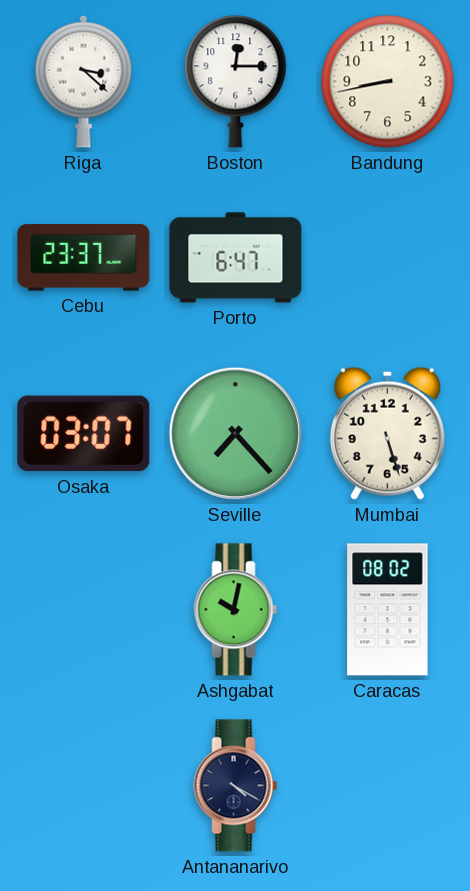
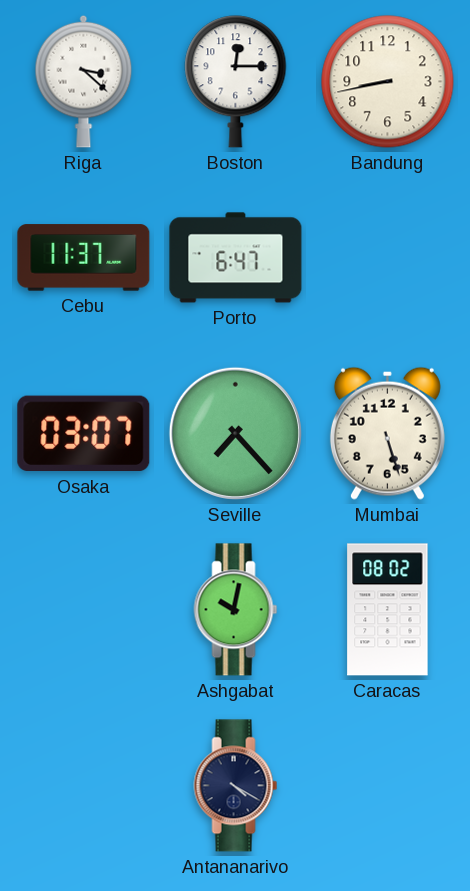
Cebu: 23:37 -> 11:37 (84, 258)
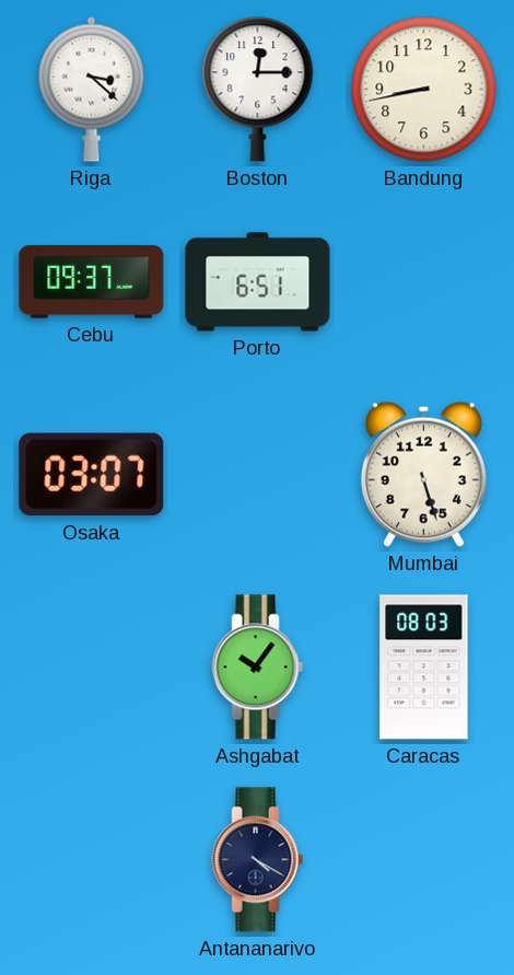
Cebu: 11:37 -> 09:37 (92, 282)
Porto: 6:47 -> 6:51 (258, 282)
Seville: 7:23 -> none (235, 433)
Ashgabat: 10:02 -> 10:06 (258, 668)
Caracas: 08:02 -> 08:03 (424, 668)
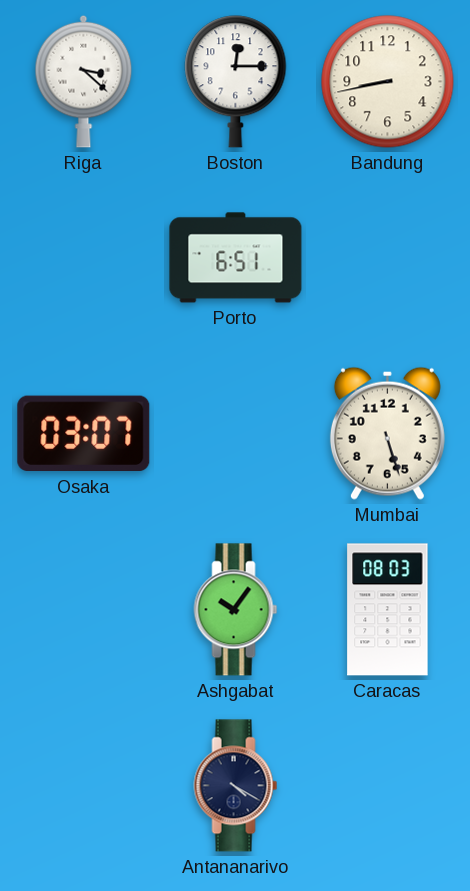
Cebu: 09:37 -> none (92, 282)
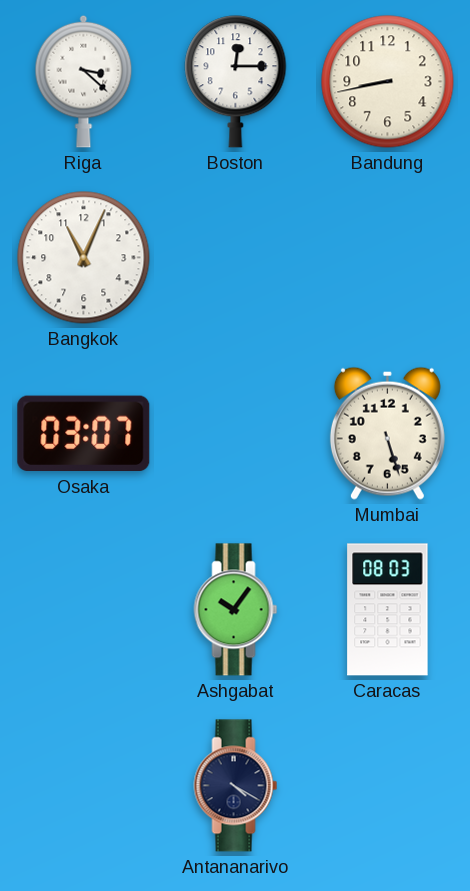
Bangkok: none -> 11:04 (84, 258)
Porto: 6:51 -> none (236, 258)
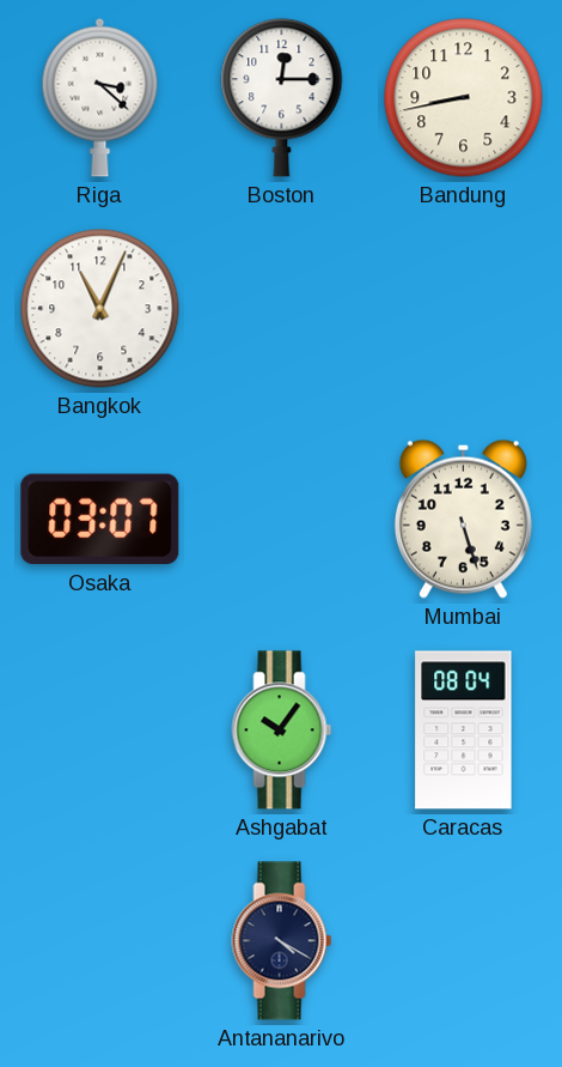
Caracas: 08:03 -> 08:04 (464, 730)
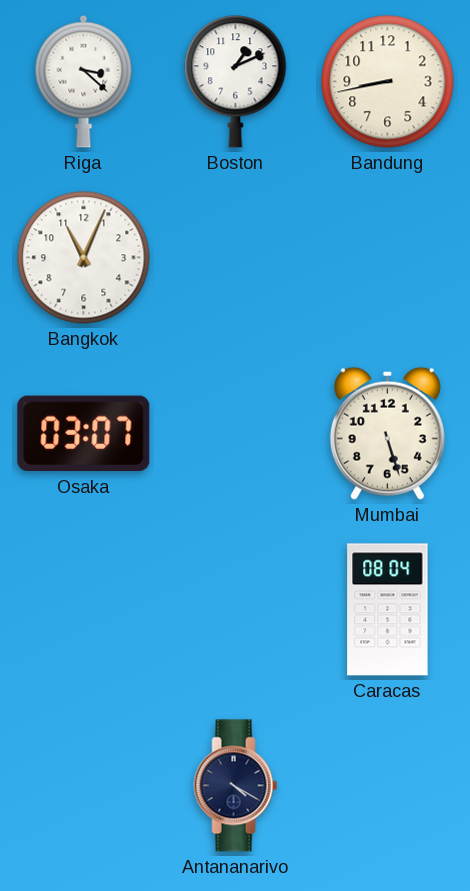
Boston: 12:15 -> 1:11 (236, 82)
Ashgabat: 10:06 -> none (282, 730)
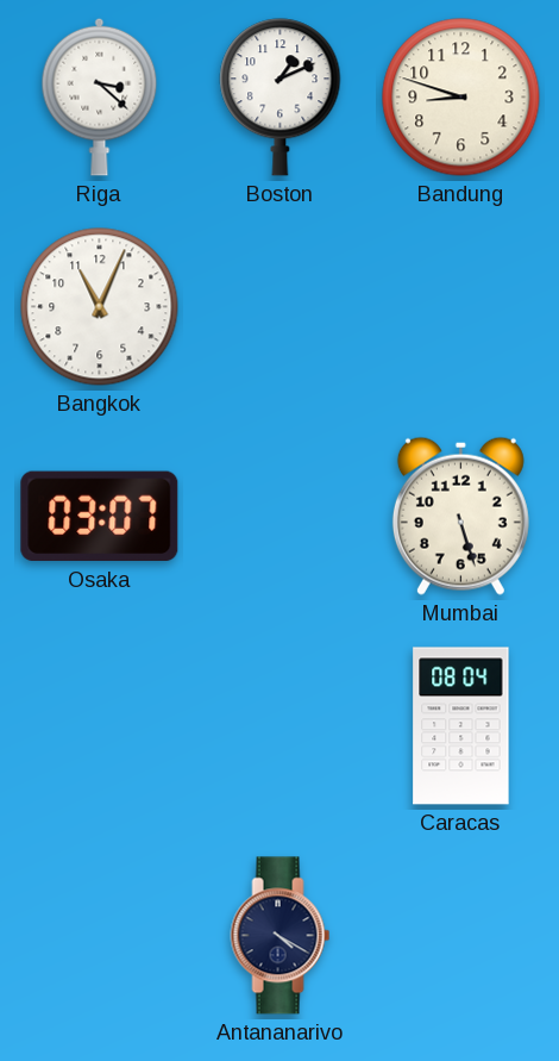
Bandung: 8:43 -> 8:48 (461, 98)
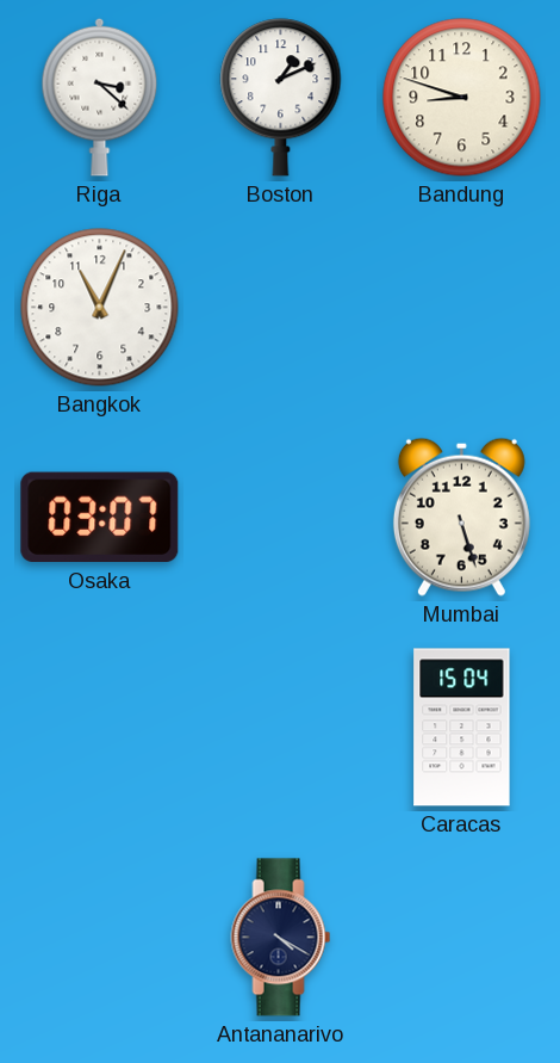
Caracas: 08:04 -> 15:04 (462, 728)
